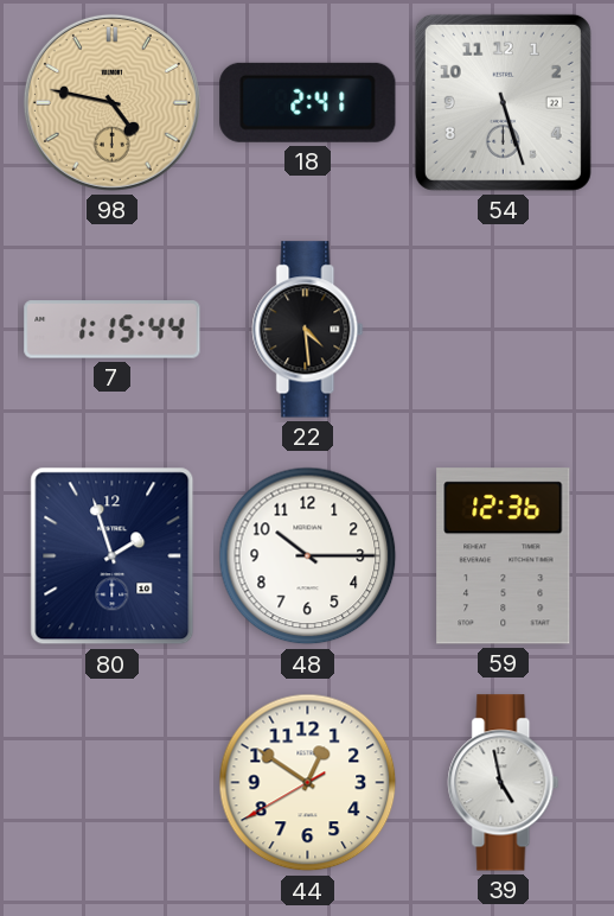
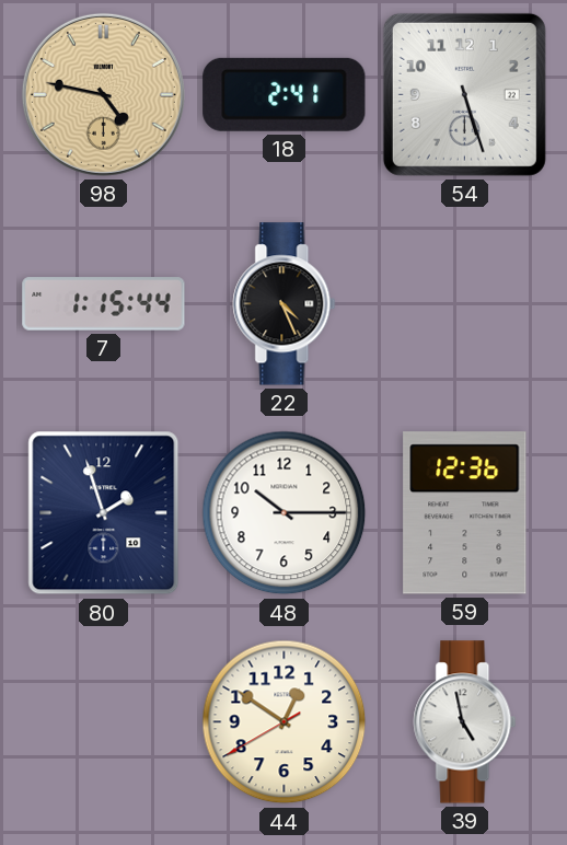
22: 4:29 -> 4:26 (285, 304)
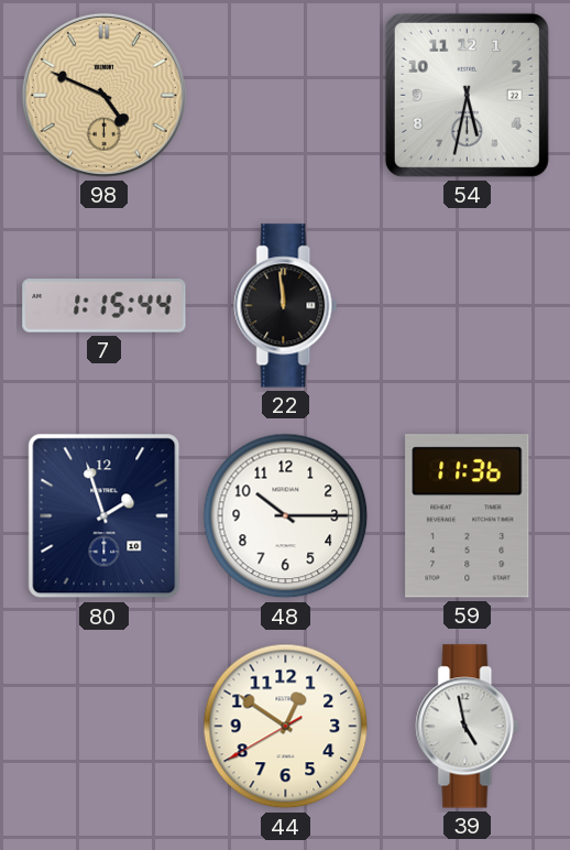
98: 4:47 -> 4:49 (103, 95)
18: 2:41 -> none (285, 94)
54: 5:27 -> 5:32 (467, 95)
22: 4:26 -> 11:59 (286, 306)
59: 12:36 -> 11:36 (468, 516)
